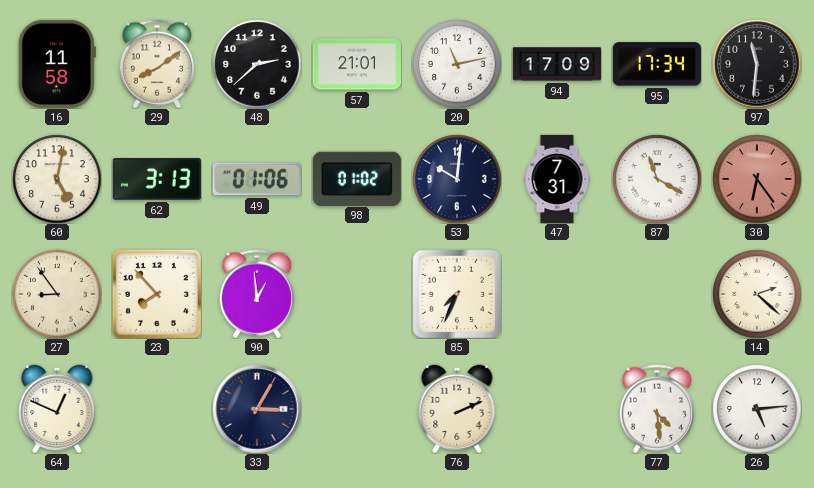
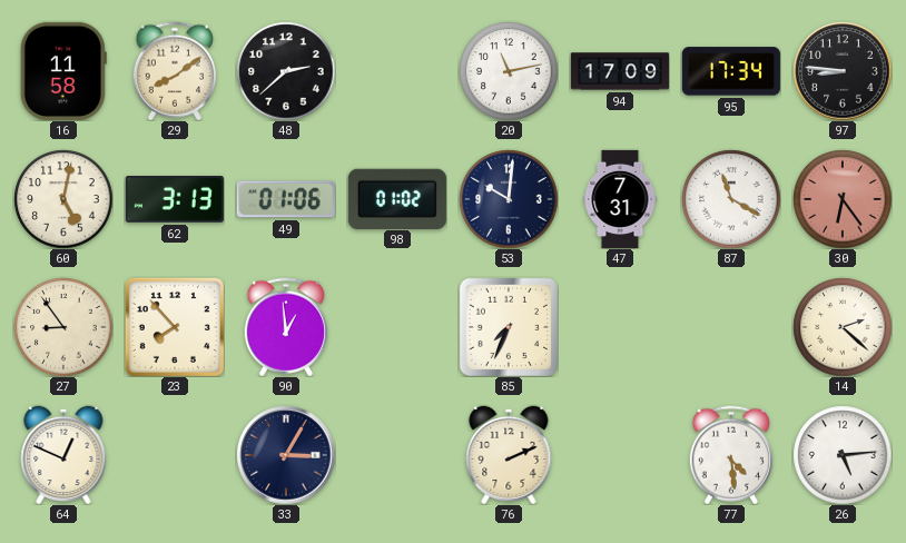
57: 21:01 -> none (357, 64)
97: 11:31 -> 8:46 (843, 71)
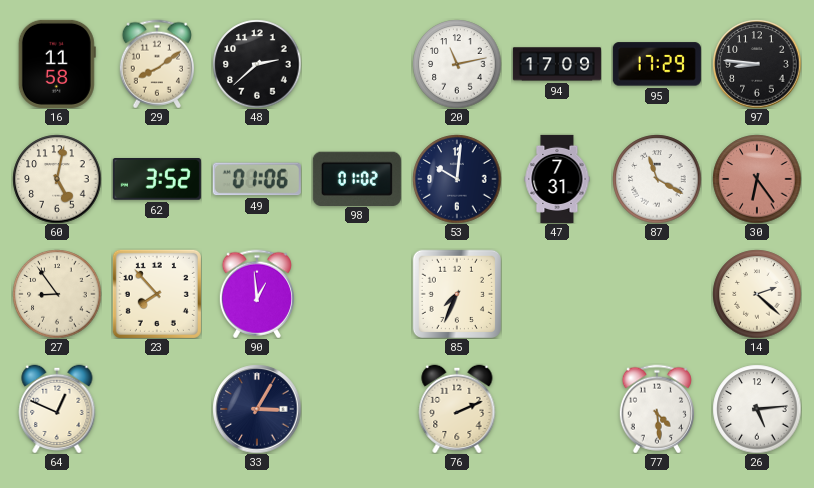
95: 17:34 -> 17:29 (657, 64)
62: 3:13 -> 3:52 (157, 180)
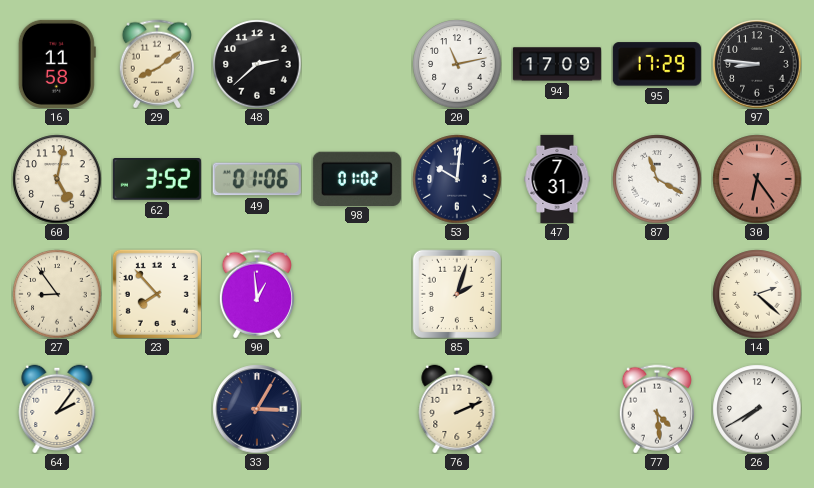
85: 7:34 -> 2:03 (456, 293)
64: 12:49 -> 2:06 (57, 409)
26: 5:14 -> 7:40 (757, 409)
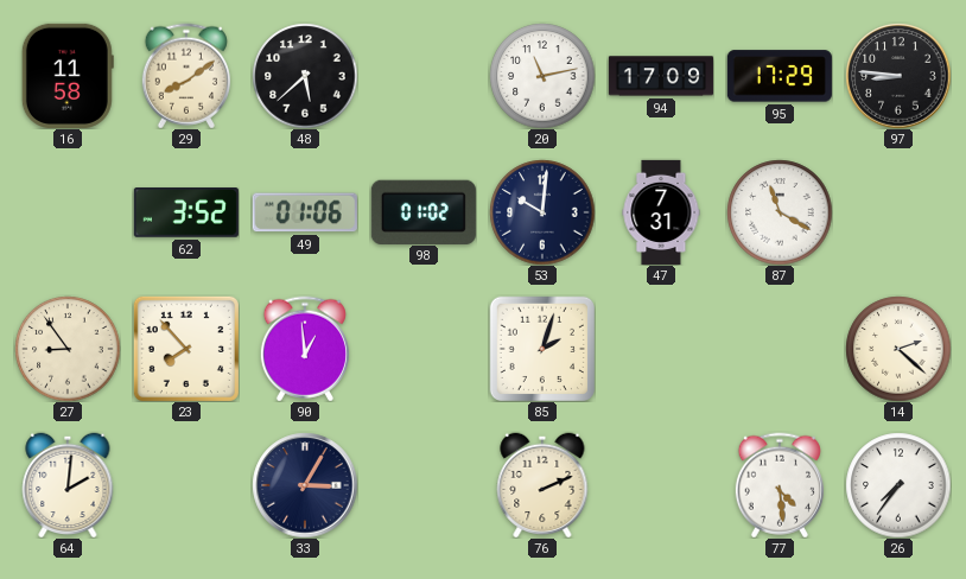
48: 2:38 -> 5:38 (305, 76)
60: 5:02 -> none (57, 179)
30: 6:24 -> none (757, 179)
64: 2:06 -> 2:01 (68, 485)
26: 7:40 -> 7:36 (898, 485)
